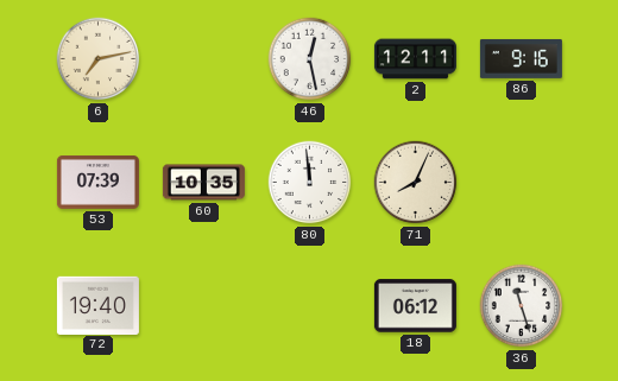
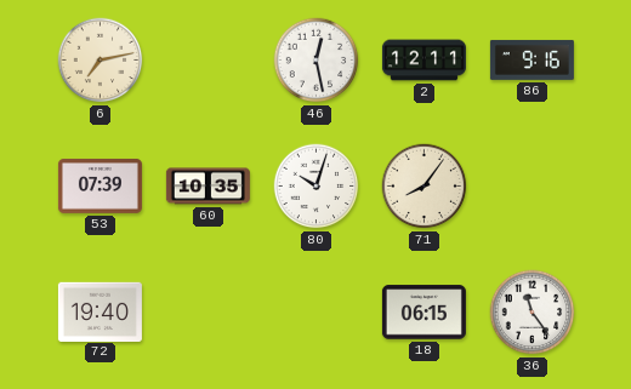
80: 11:59 -> 10:03 (317, 187)
71: 8:04 -> 8:06 (425, 187)
18: 06:12 -> 06:15 (423, 313)
36: 11:27 -> 11:24 (533, 313)
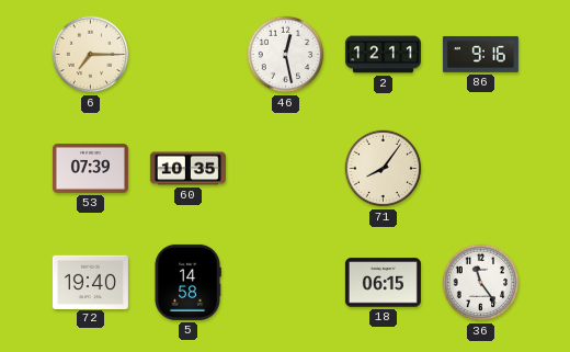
6: 7:13 -> 7:15 (91, 55)
80: 10:03 -> none (317, 187)
5: none -> 14:58 (187, 282)
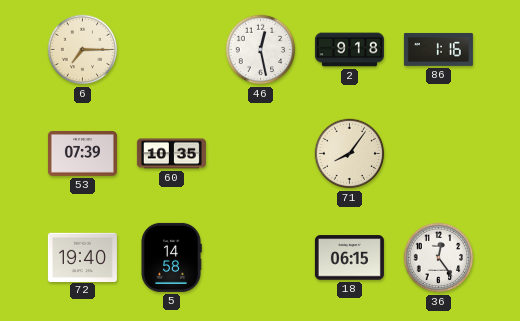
2: 12:11 -> 9:18 (349, 50)
86: 9:16 -> 1:16 (438, 49)
36: 11:24 -> 12:24 (439, 258)
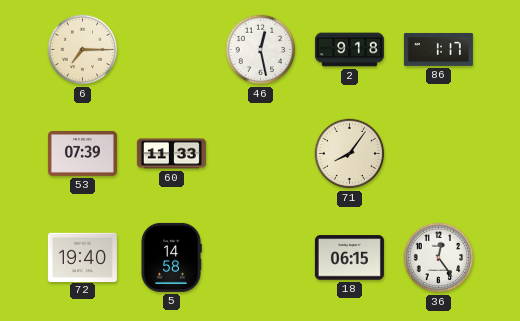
86: 1:16 -> 1:17 (438, 49)
60: 10:35 -> 11:33 (171, 154)
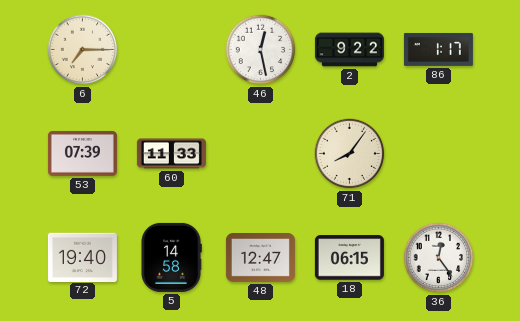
2: 9:18 -> 9:22 (349, 50)
48: none -> 12:47 (260, 258)
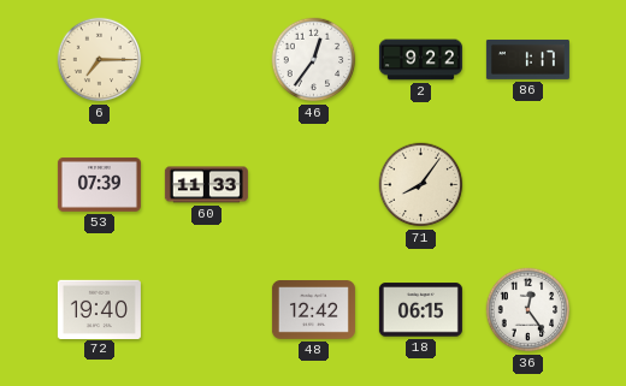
46: 12:28 -> 12:36 (314, 60)
5: 14:58 -> none (171, 257)
48: 12:47 -> 12:42 (313, 310)
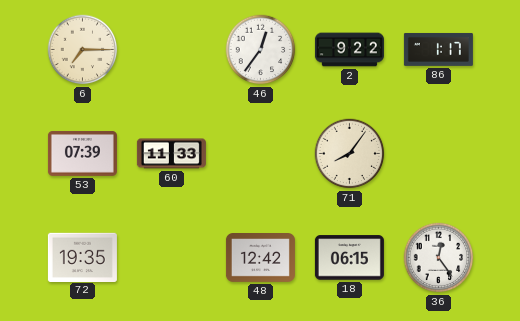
72: 19:40 -> 19:35 (82, 257)
